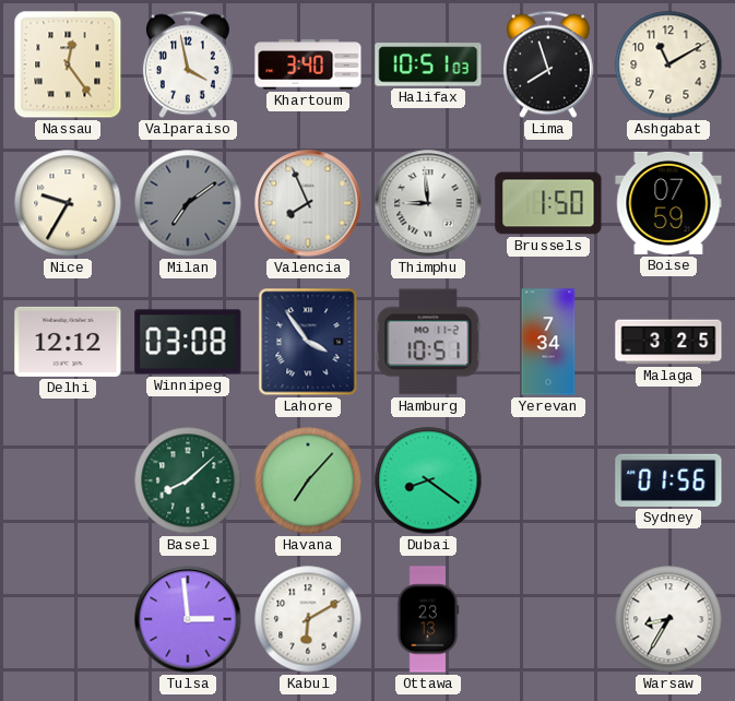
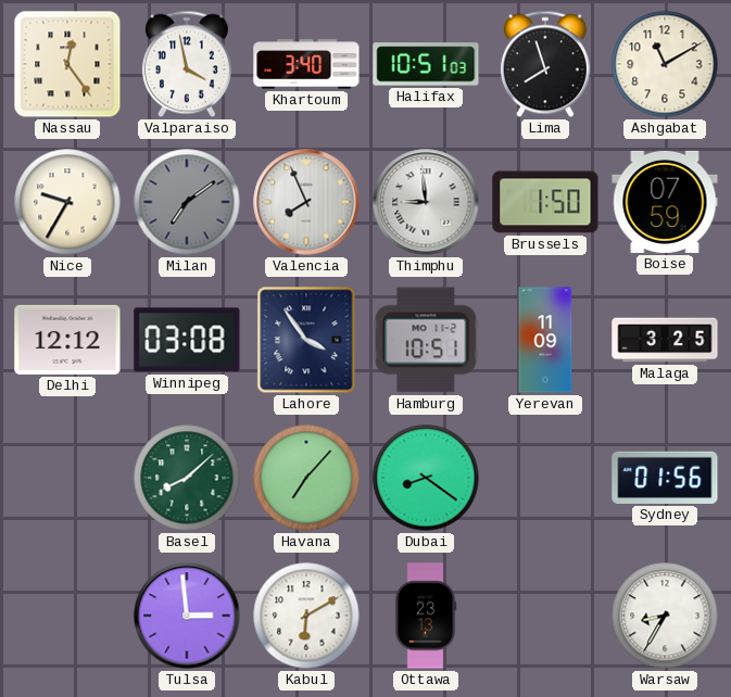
Yerevan: 7:34 -> 11:09 (545, 340)
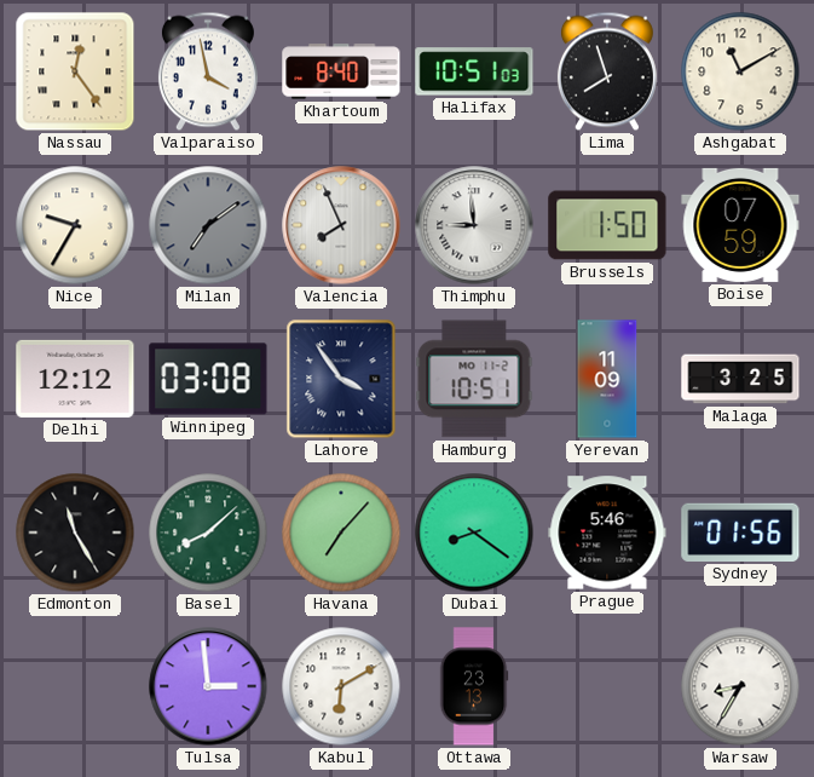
Khartoum: 3:40 -> 8:40 (341, 71)
Edmonton: none -> 11:25 (75, 533)
Prague: none -> 5:46 (607, 533)
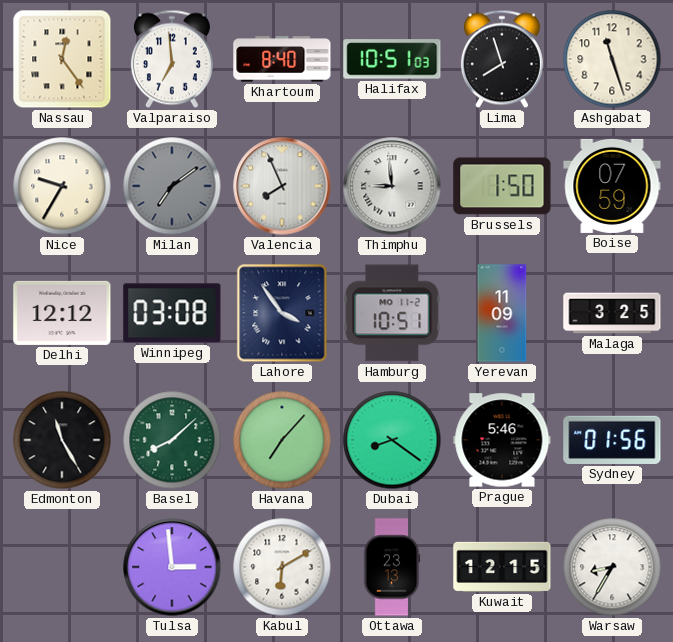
Valparaiso: 3:58 -> 6:59 (172, 59)
Ashgabat: 11:10 -> 11:27 (612, 59)
Kuwait: none -> 12:15 (502, 567)
